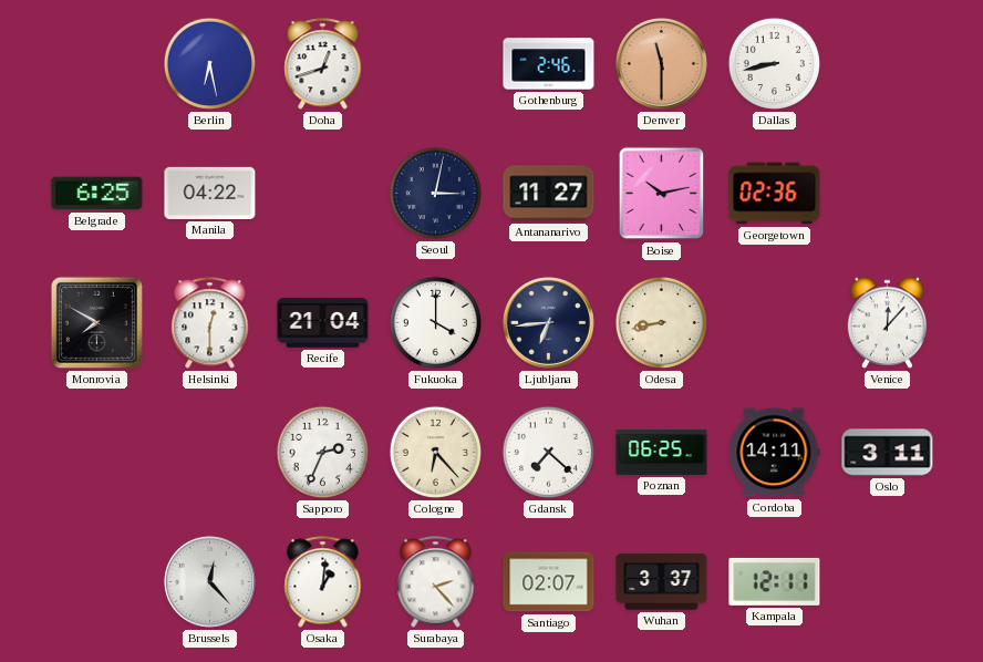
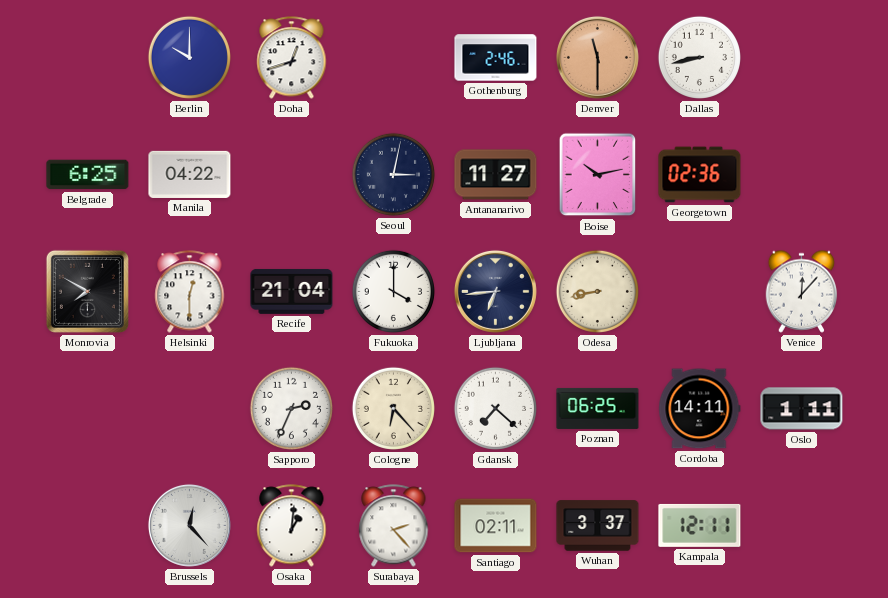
Berlin: 6:28 -> 10:00 (189, 57)
Oslo: 3:11 -> 1:11 (802, 409)
Santiago: 02:07 -> 02:11 (496, 526)
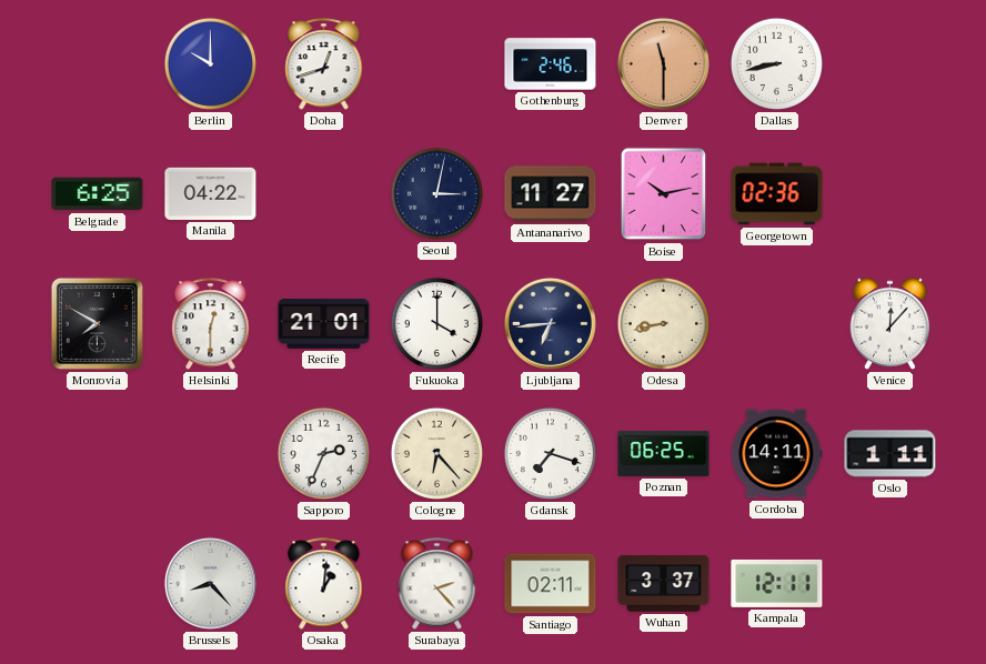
Recife: 21:04 -> 21:01 (324, 323)
Gdansk: 7:22 -> 7:18 (550, 453)
Brussels: 12:23 -> 8:23 (210, 583)
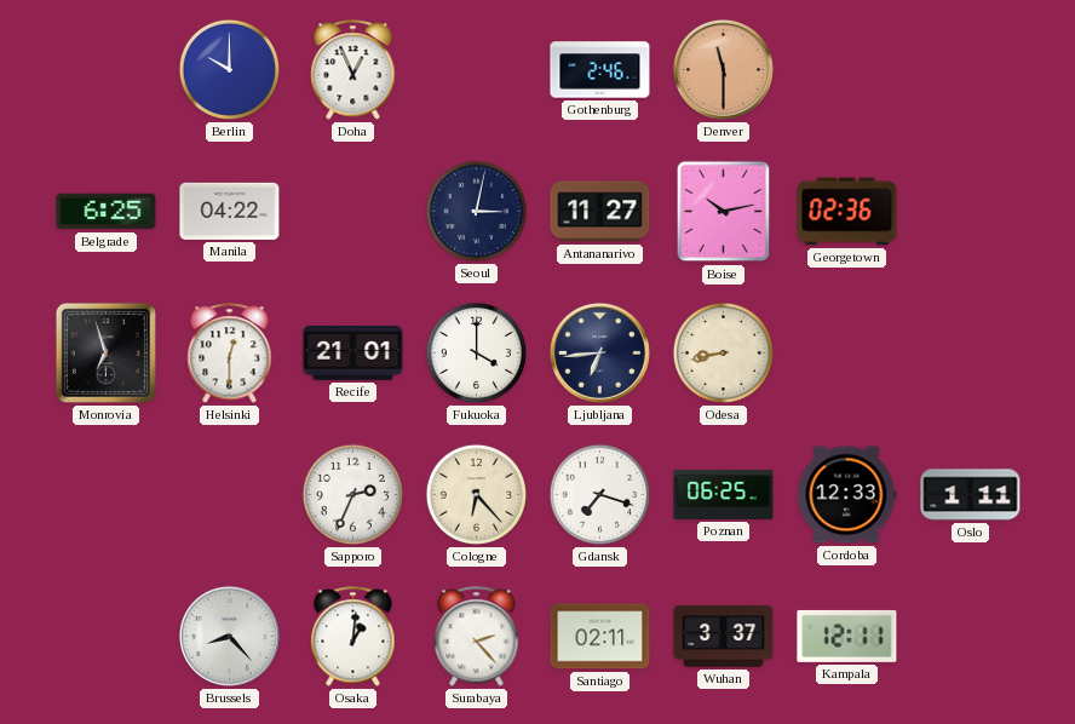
Doha: 12:42 -> 12:56 (353, 70)
Dallas: 8:43 -> none (776, 63)
Monrovia: 7:50 -> 6:57 (105, 352)
Venice: 12:07 -> none (891, 323)
Cordoba: 14:11 -> 12:33 (847, 495)
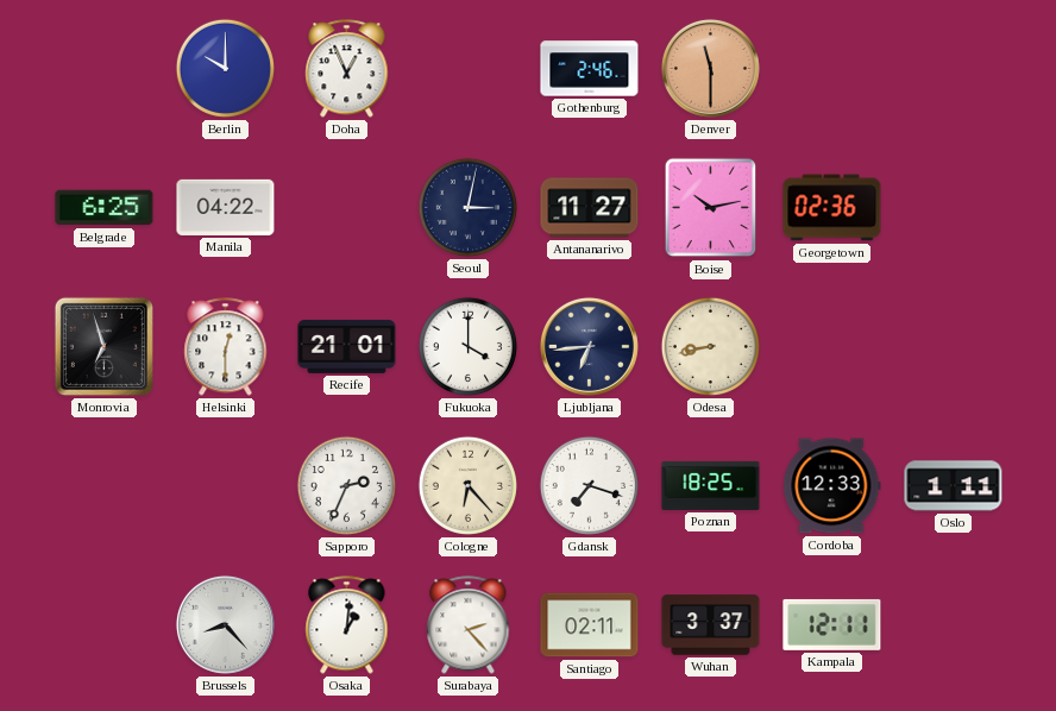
Poznan: 06:25 -> 18:25 (711, 485)
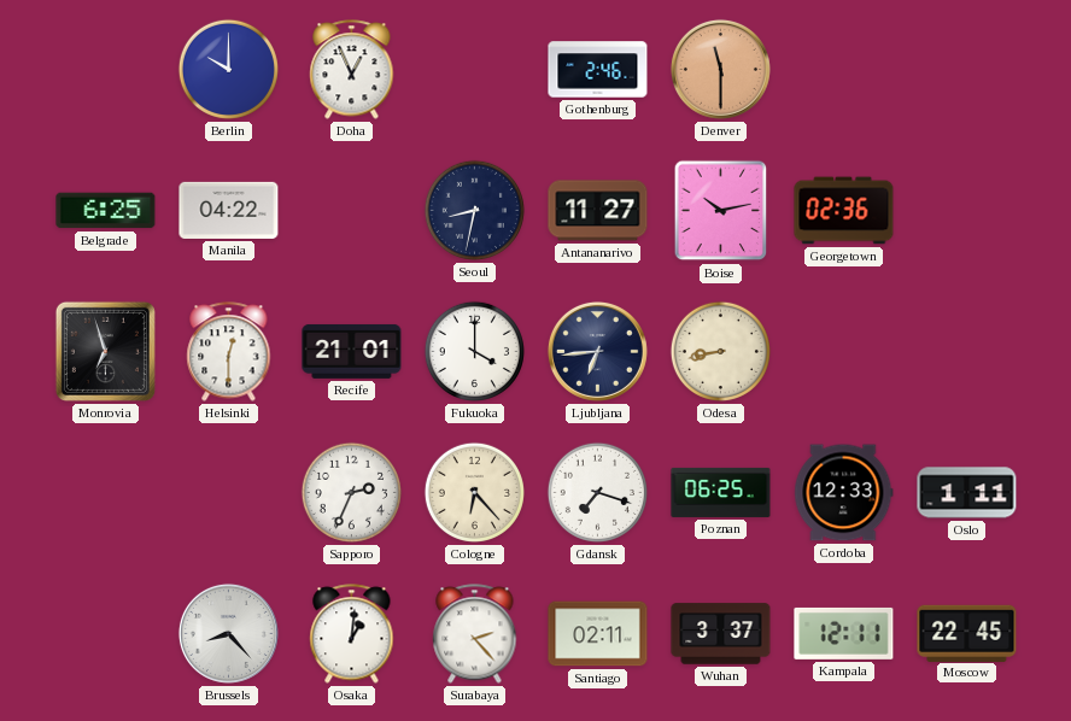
Seoul: 3:02 -> 8:32 (474, 210)
Poznan: 18:25 -> 06:25 (721, 492)
Moscow: none -> 22:45 (967, 633)
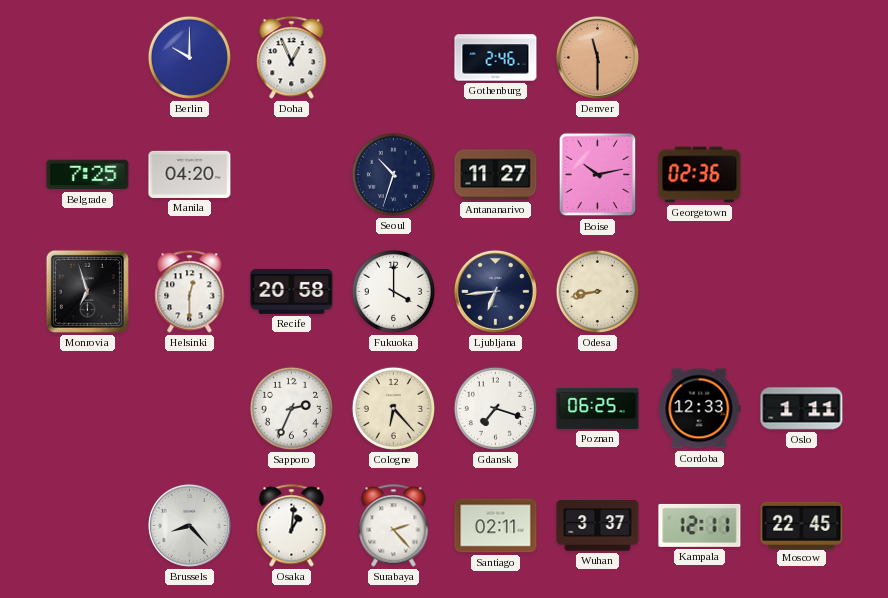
Belgrade: 6:25 -> 7:25 (88, 175)
Manila: 04:22 -> 04:20 (190, 174)
Seoul: 8:32 -> 10:33 (393, 174)
Recife: 21:01 -> 20:58 (292, 291)
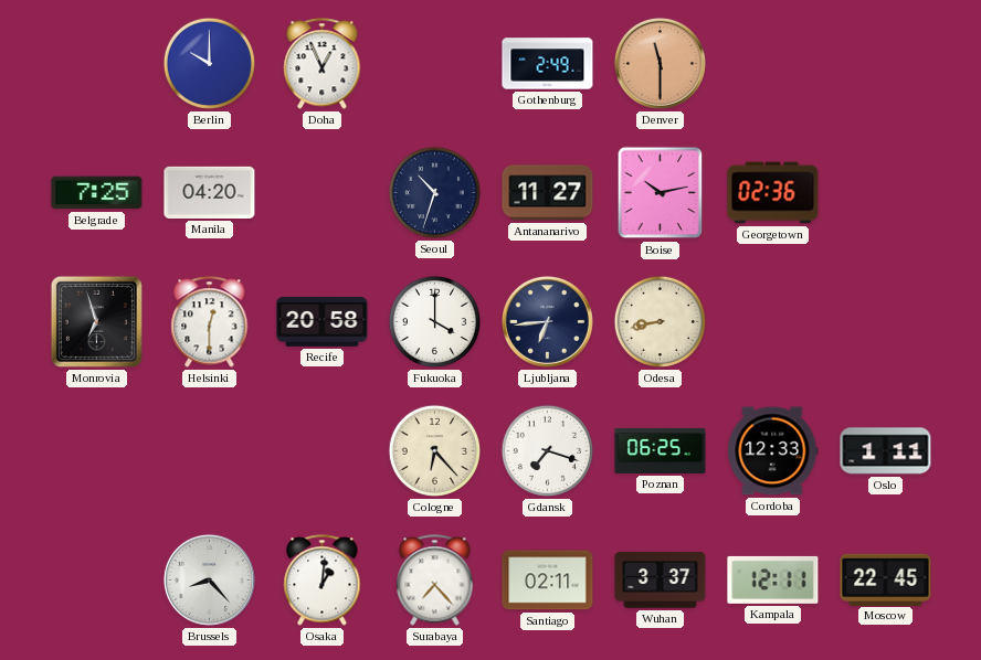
Gothenburg: 2:46 -> 2:49 (548, 64)
Sapporo: 2:34 -> none (291, 408)
Surabaya: 2:23 -> 7:23 (435, 581)
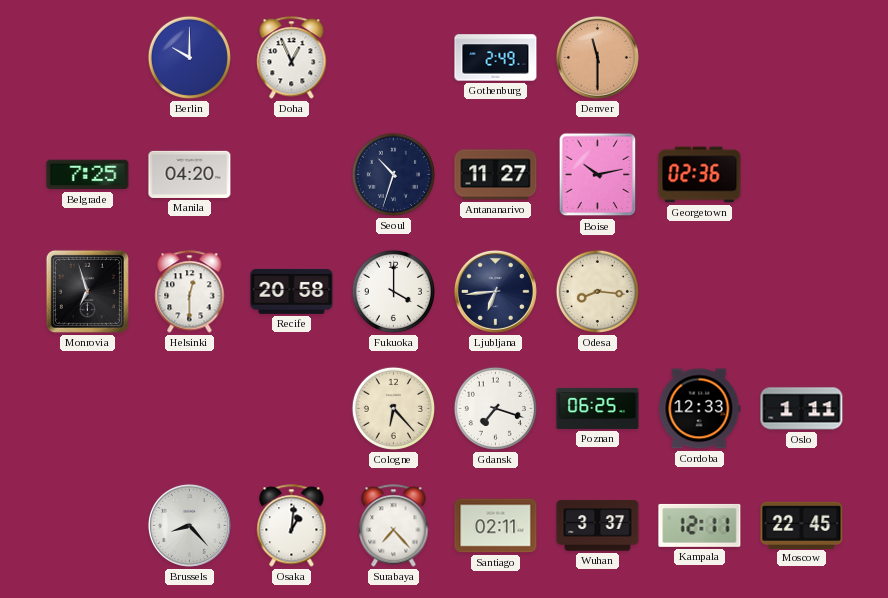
Odesa: 8:43 -> 8:16 (597, 291)
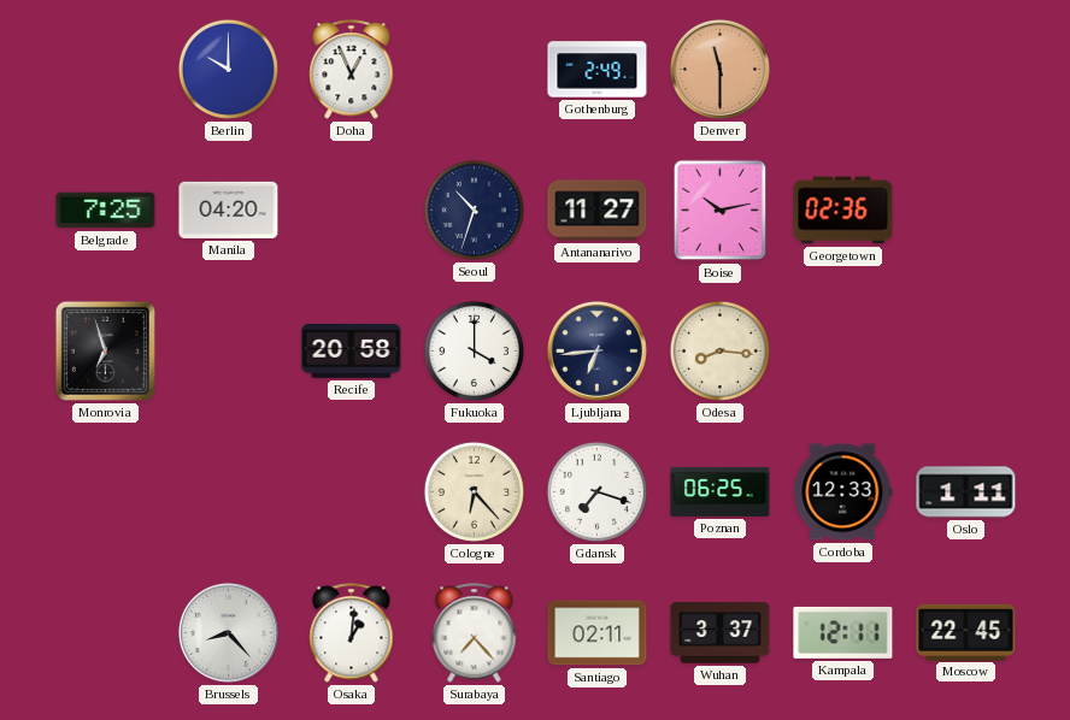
Helsinki: 12:30 -> none (190, 292)
